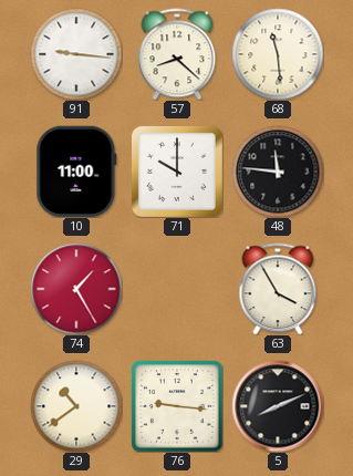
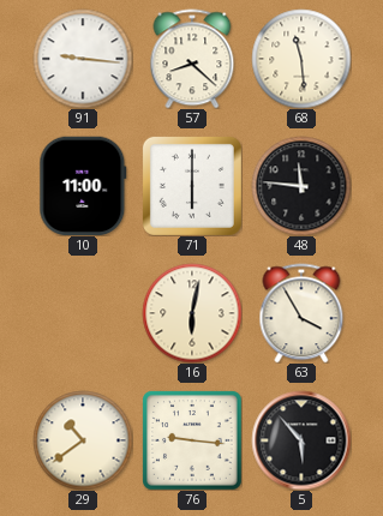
71: 10:00 -> 6:00 (192, 186)
74: 1:25 -> none (76, 289)
16: none -> 6:02 (192, 313)
5: 8:11 -> 5:53 (301, 440)
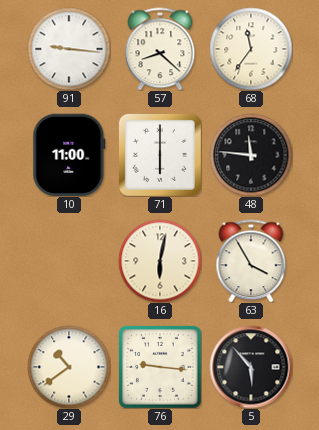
68: 11:29 -> 11:36 (251, 49)
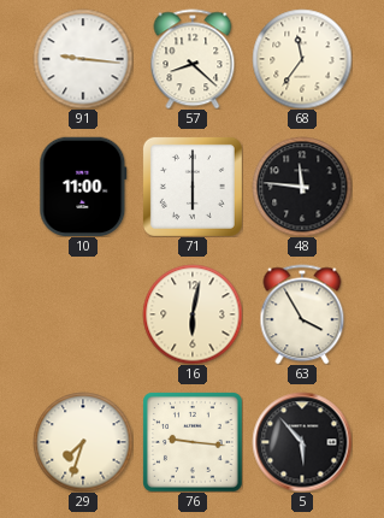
29: 10:39 -> 7:33 (83, 442)
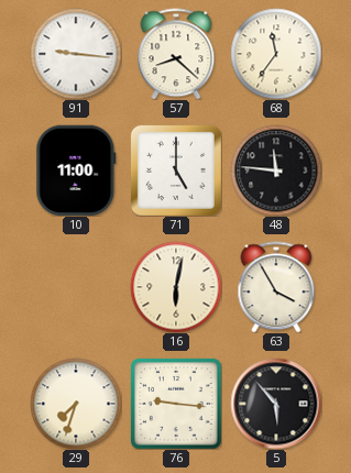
71: 6:00 -> 5:00 (176, 170)
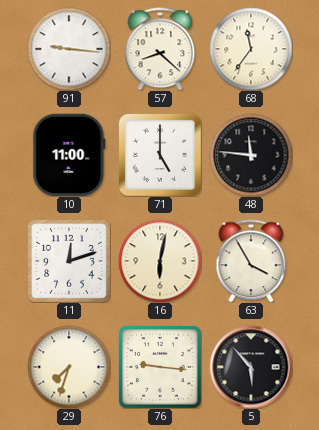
11: none -> 12:12 (69, 261)
